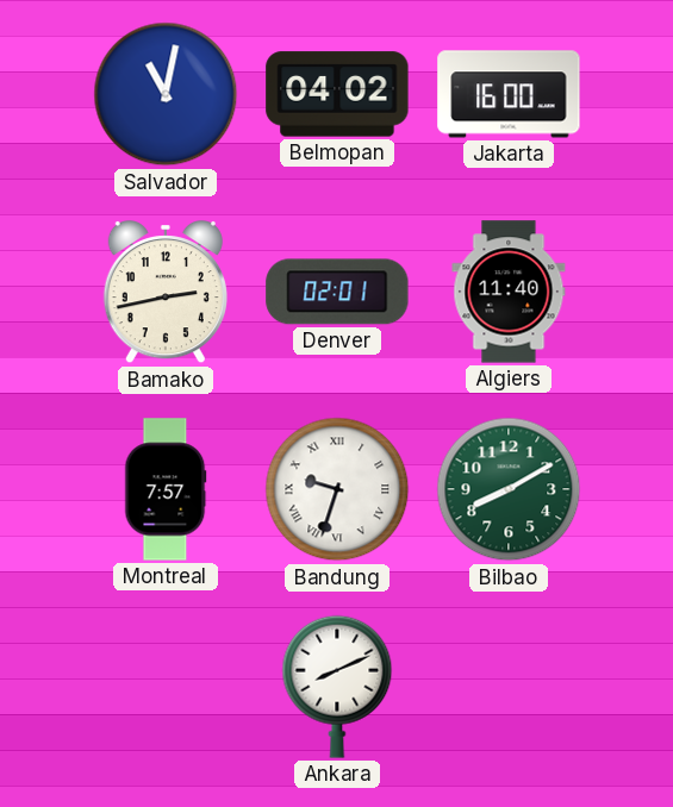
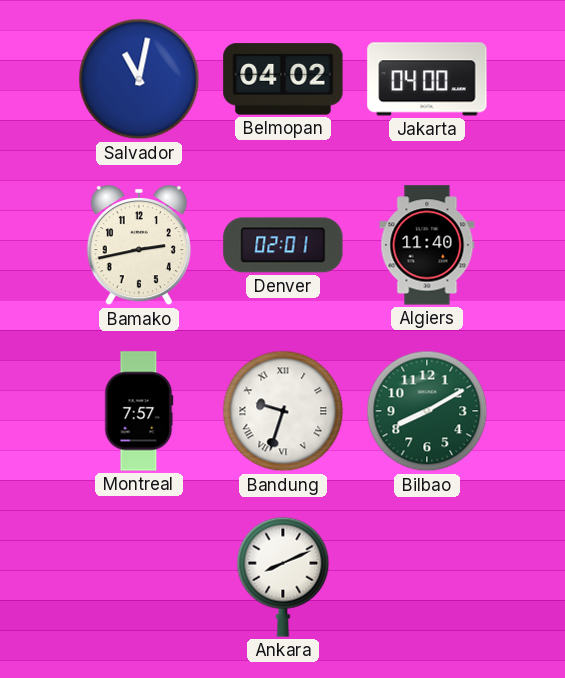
Jakarta: 16:00 -> 04:00 (427, 79)
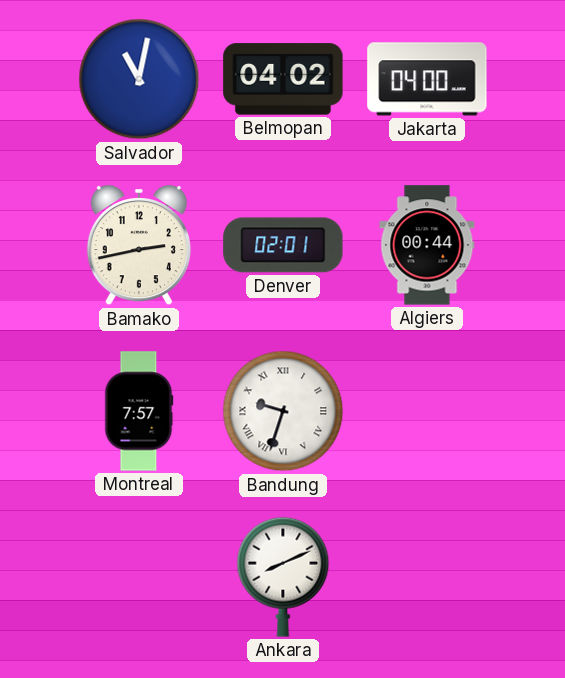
Algiers: 11:40 -> 00:44 (427, 245)
Bilbao: 8:10 -> none (427, 411)
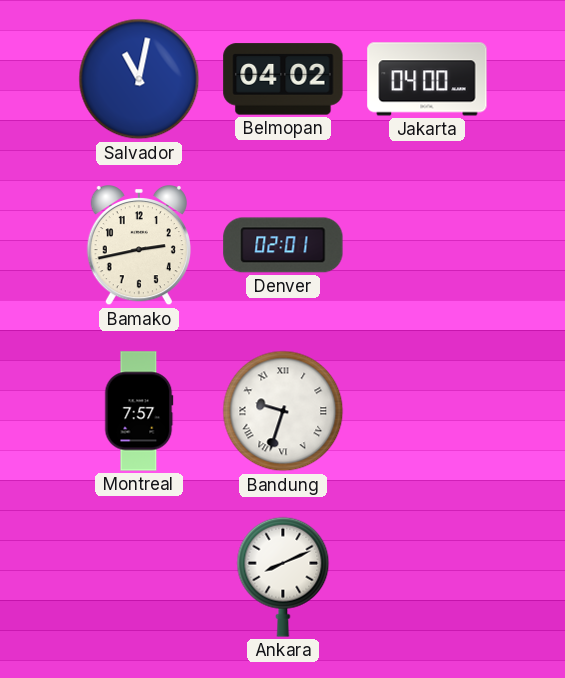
Algiers: 00:44 -> none (427, 245)
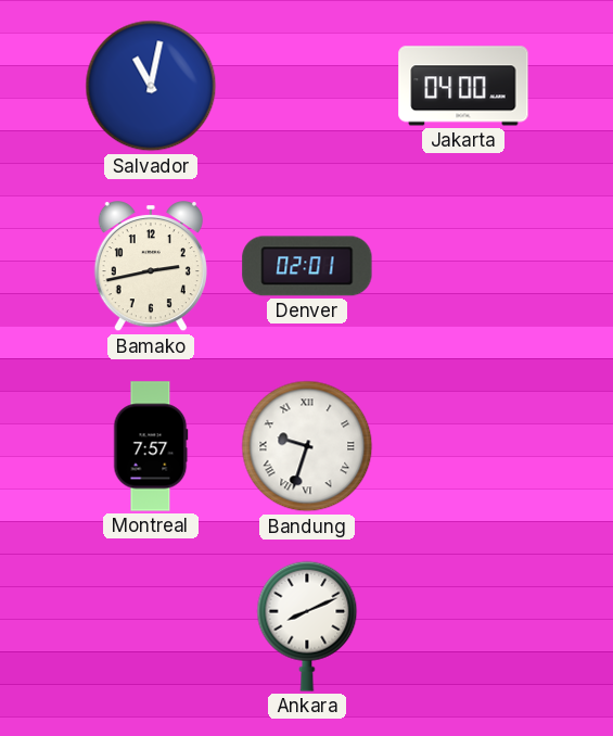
Belmopan: 04:02 -> none (283, 79)
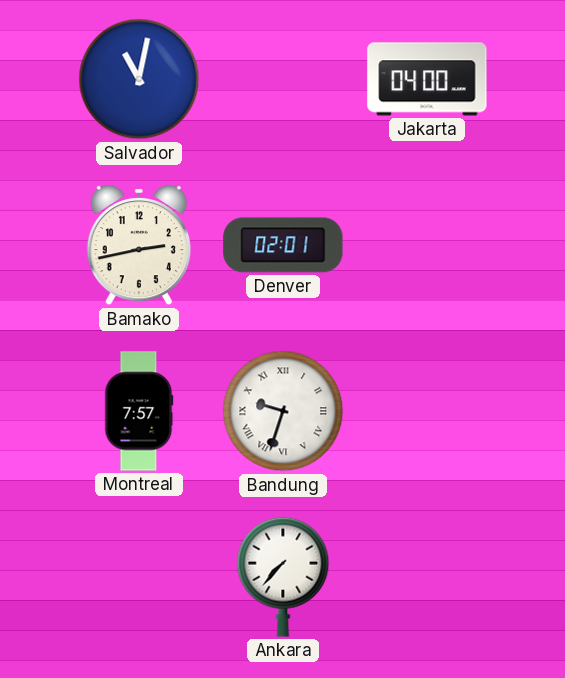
Ankara: 8:11 -> 7:37 (283, 577)
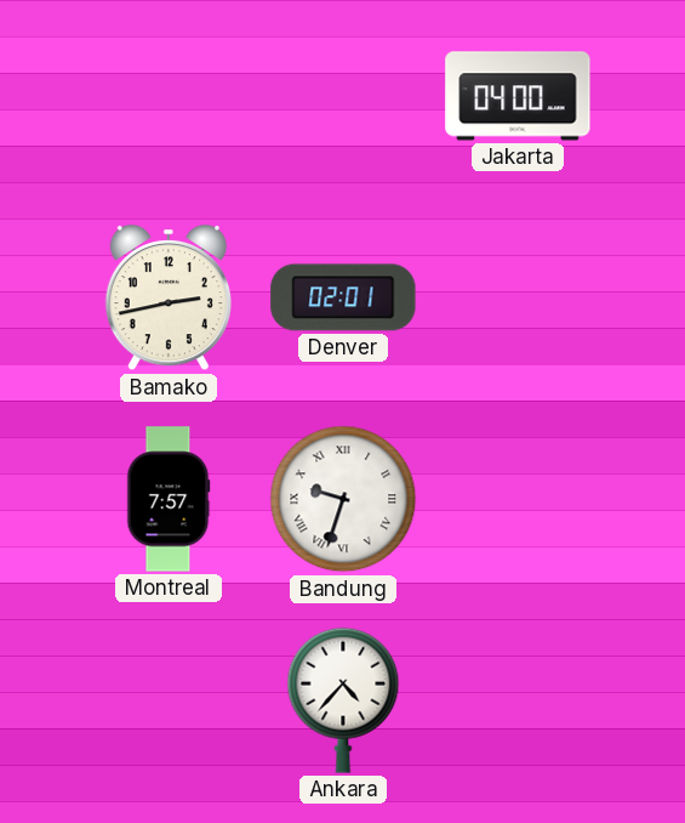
Salvador: 11:02 -> none (139, 79)
Ankara: 7:37 -> 4:37 (343, 700)
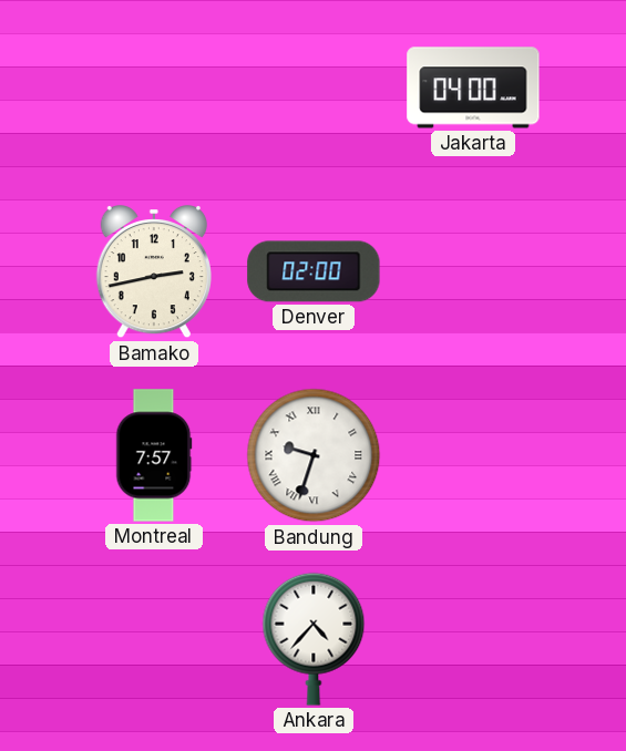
Denver: 02:01 -> 02:00 (314, 271)
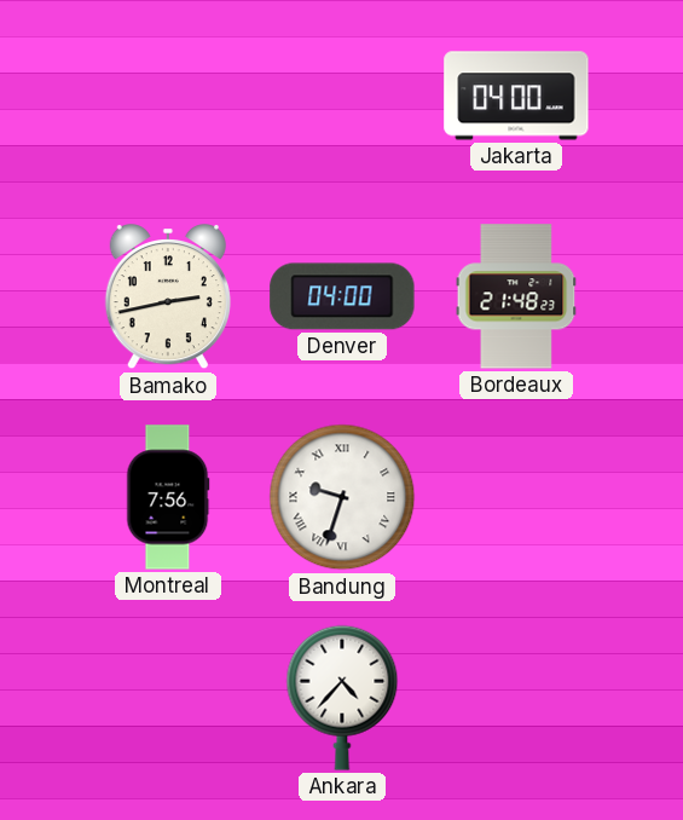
Denver: 02:00 -> 04:00 (342, 296)
Bordeaux: none -> 21:48 (516, 296)
Montreal: 7:57 -> 7:56 (168, 497)
